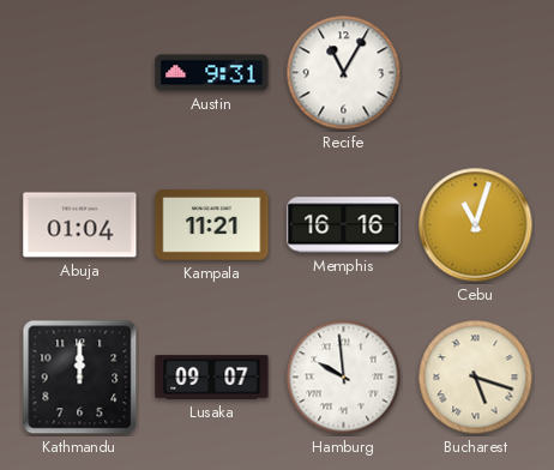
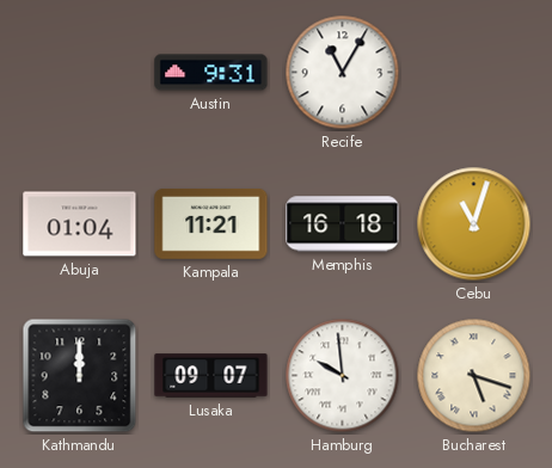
Memphis: 16:16 -> 16:18 (343, 224)
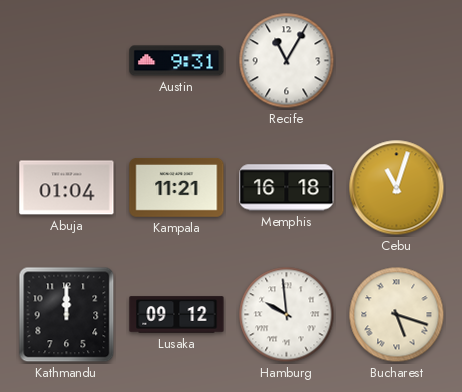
Lusaka: 09:07 -> 09:12 (177, 315)
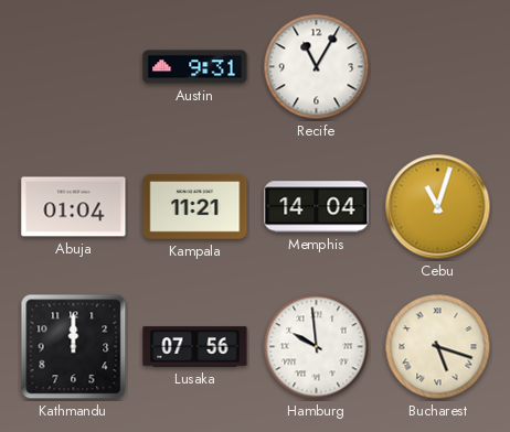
Memphis: 16:18 -> 14:04 (317, 207)
Lusaka: 09:12 -> 07:56 (195, 347)
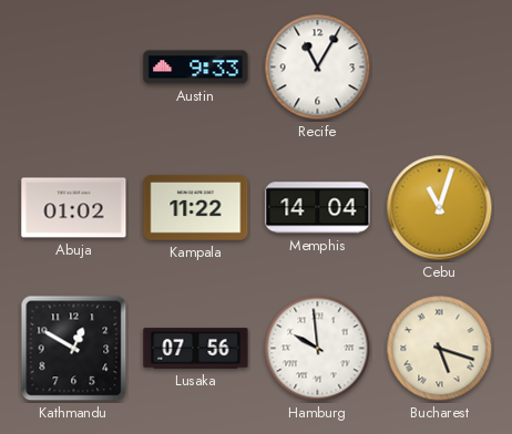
Austin: 9:31 -> 9:33 (196, 68)
Abuja: 01:04 -> 01:02 (74, 208)
Kampala: 11:21 -> 11:22 (196, 208)
Kathmandu: 12:00 -> 12:50 (74, 349)
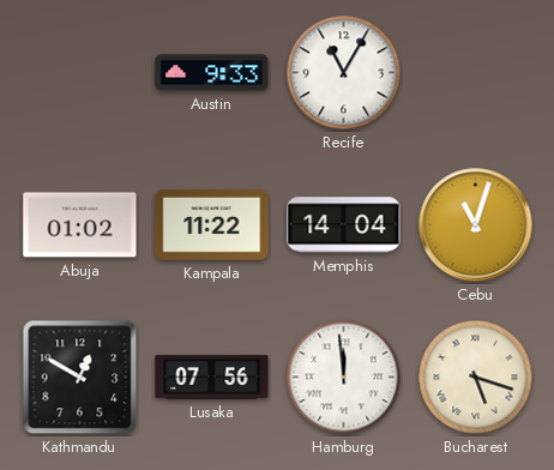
Hamburg: 9:59 -> 11:59 (344, 378)
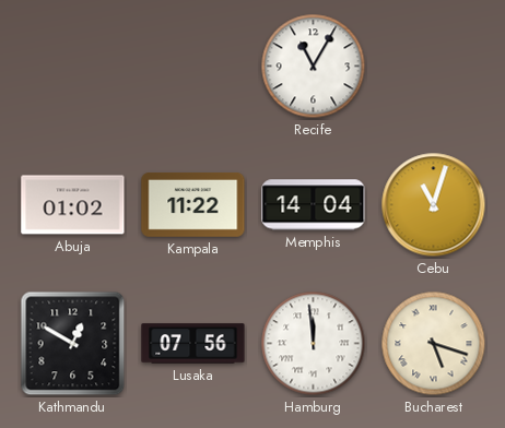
Austin: 9:33 -> none (212, 73)
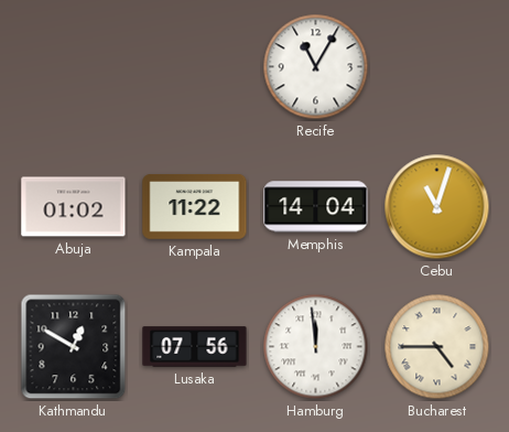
Bucharest: 5:18 -> 4:45 (437, 347)
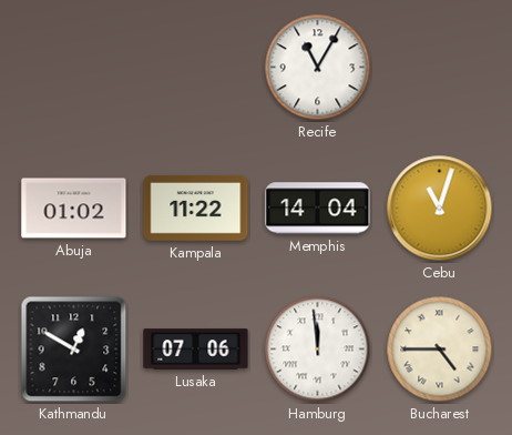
Lusaka: 07:56 -> 07:06 (196, 350)
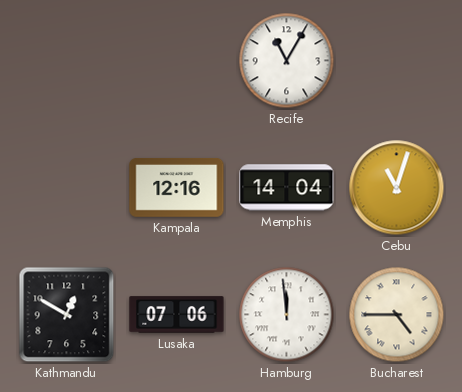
Abuja: 01:02 -> none (74, 209)
Kampala: 11:22 -> 12:16 (177, 188)
